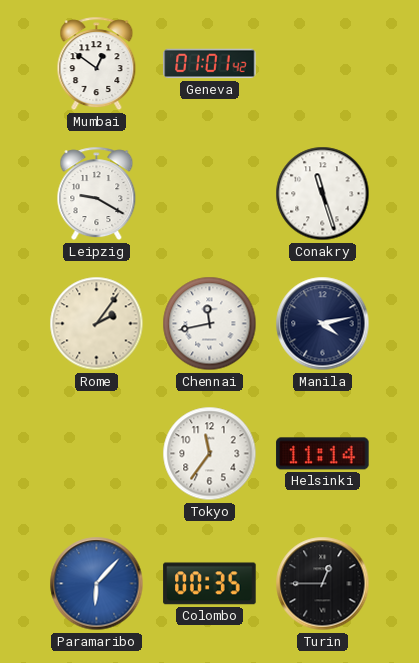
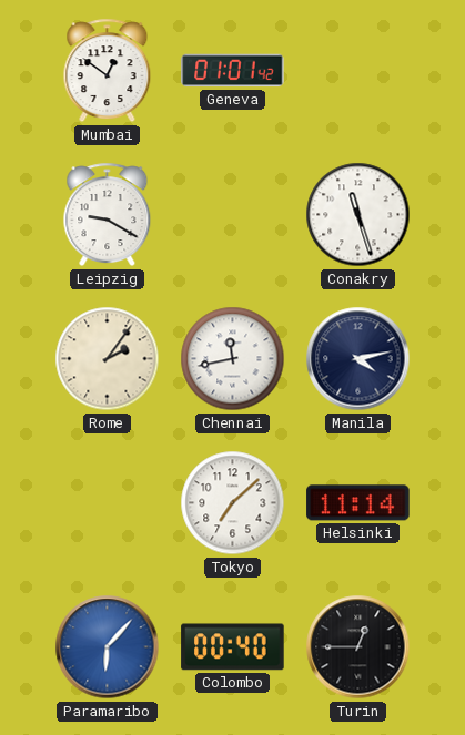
Tokyo: 11:36 -> 7:08 (233, 503)
Colombo: 00:35 -> 00:40 (233, 647)
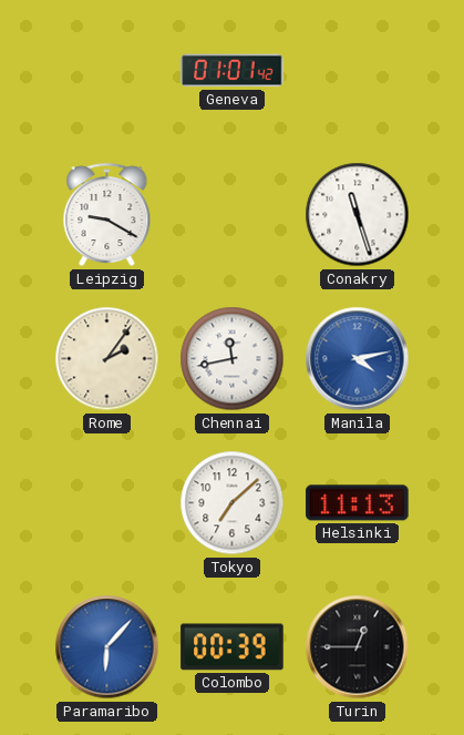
Mumbai: 12:51 -> none (108, 71)
Manila dial: navy -> blue (358, 359)
Helsinki: 11:14 -> 11:13 (358, 503)
Colombo: 00:40 -> 00:39 (233, 647)
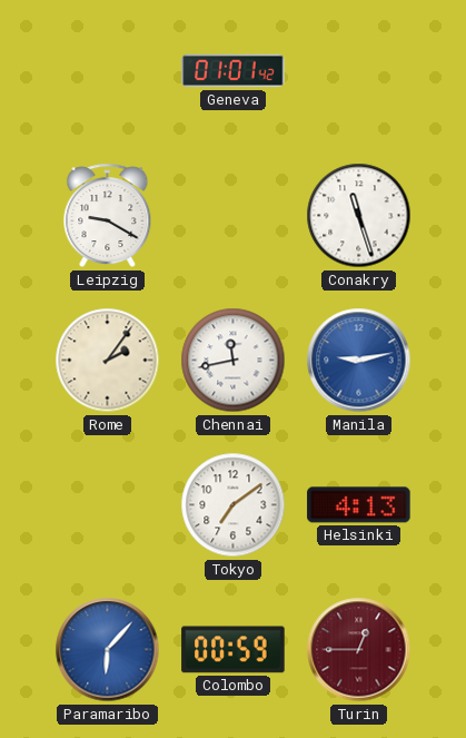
Manila: 4:13 -> 9:13 (359, 361)
Tokyo: 7:08 -> 7:09 (234, 505)
Helsinki: 11:13 -> 4:13 (359, 505)
Colombo: 00:39 -> 00:59 (234, 650)
Turin dial: black -> burgundy (359, 650)
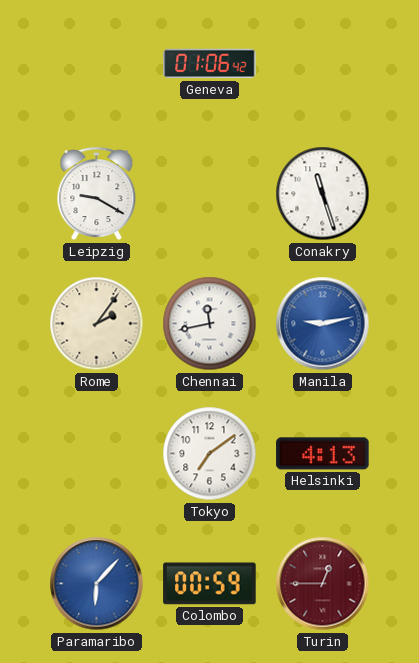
Geneva: 01:01 -> 01:06 (210, 64)
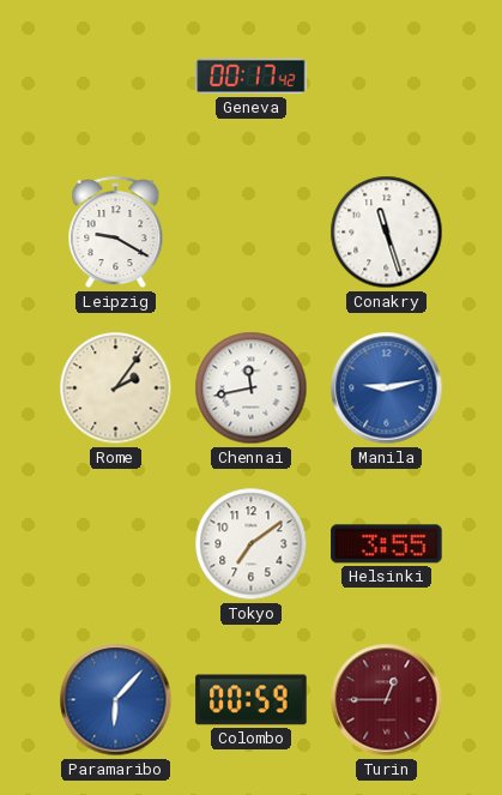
Geneva: 01:06 -> 00:17 (252, 77)
Helsinki: 4:13 -> 3:55 (387, 544)
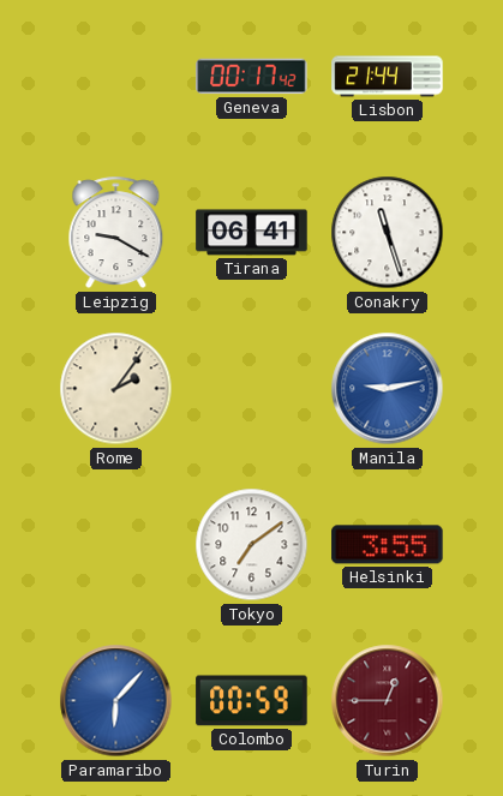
Lisbon: none -> 21:44 (388, 77)
Tirana: none -> 06:41 (252, 233)
Chennai: 11:43 -> none (252, 389)
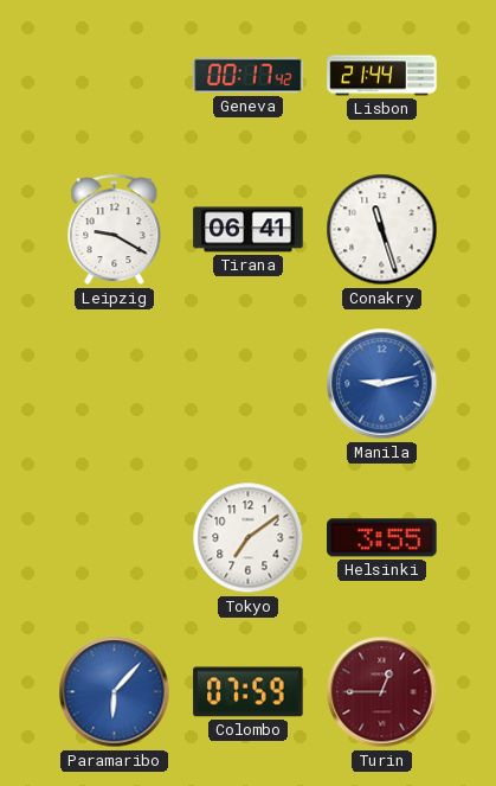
Rome: 2:06 -> none (116, 389)
Colombo: 00:59 -> 07:59 (249, 692)
